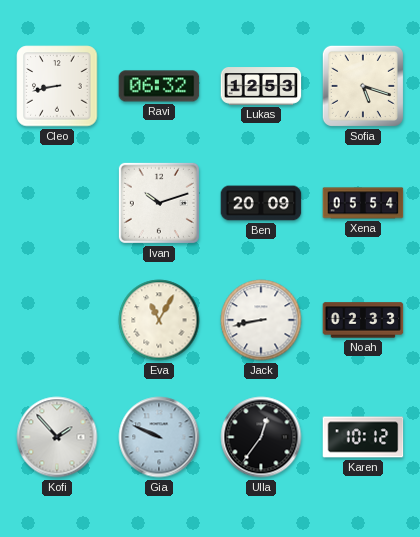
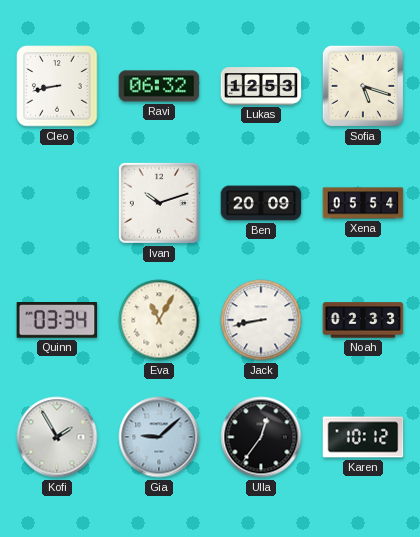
Quinn: none -> 03:34 (57, 320)
Kofi: 1:53 -> 1:55 (57, 437)
Gia: 9:49 -> 9:08 (159, 437)
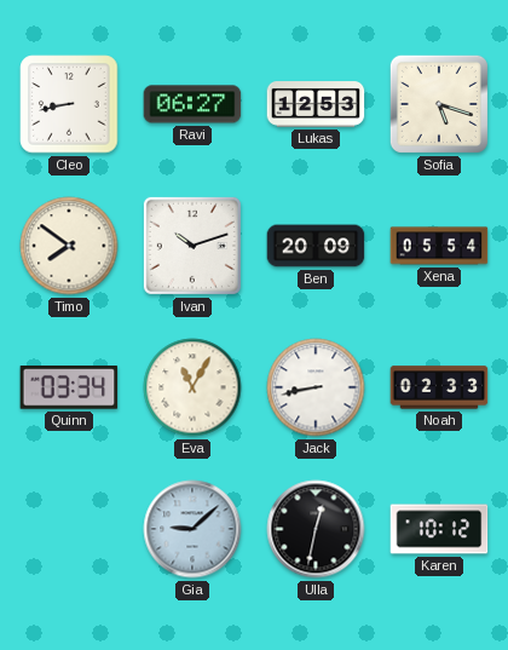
Ravi: 06:32 -> 06:27 (192, 104)
Timo: none -> 7:51 (69, 246)
Kofi: 1:55 -> none (57, 437)
Ulla: 12:36 -> 12:32 (316, 529)
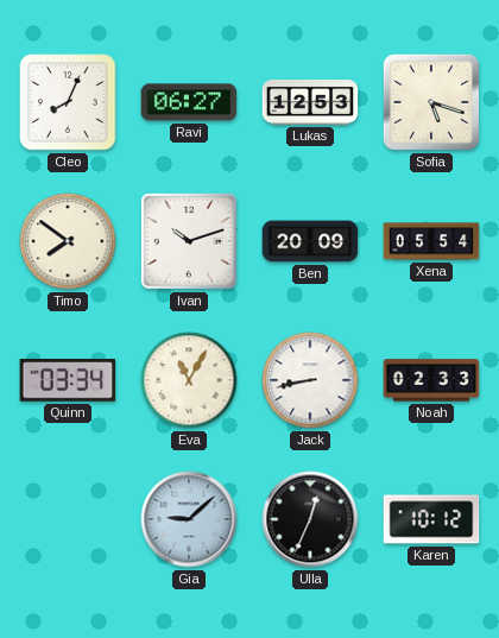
Cleo: 8:43 -> 8:04 (68, 102)
Ulla: 12:32 -> 12:34 (310, 519)
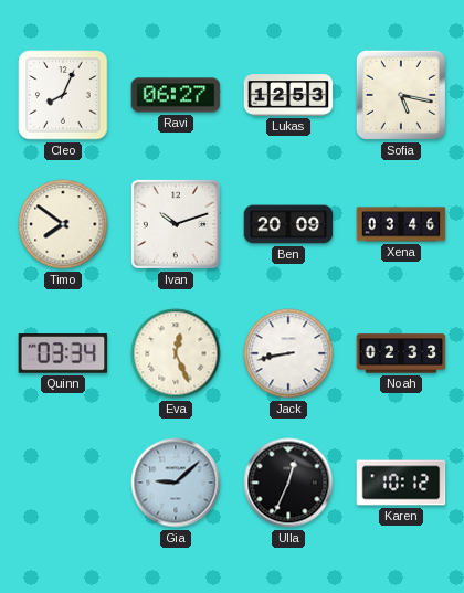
Sofia: 5:18 -> 5:17 (401, 95)
Xena: 05:54 -> 03:46 (401, 224)
Eva: 11:05 -> 12:26 (176, 353)
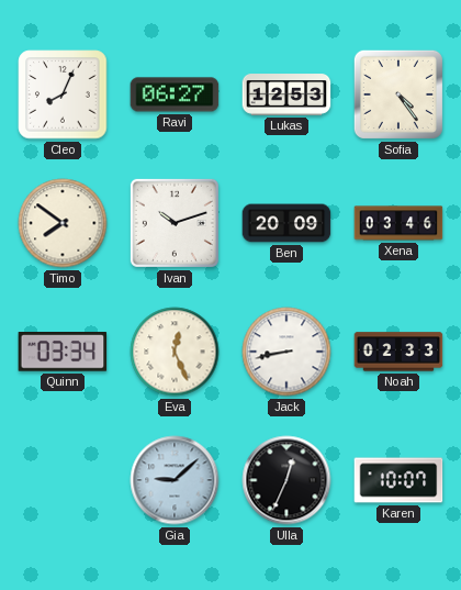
Sofia: 5:17 -> 4:24 (398, 94)
Karen: 10:12 -> 10:07 (398, 480)
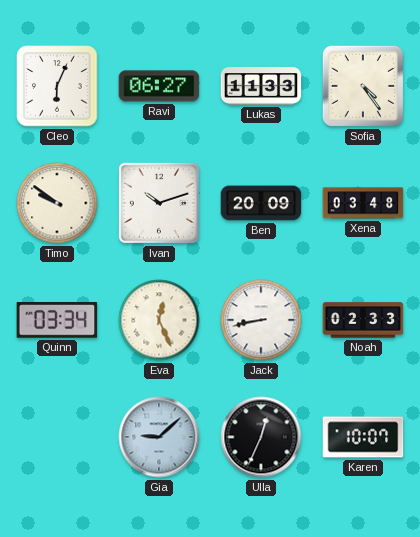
Cleo: 8:04 -> 6:04 (57, 86)
Lukas: 12:53 -> 11:33 (261, 86)
Timo: 7:51 -> 9:51 (57, 203)
Xena: 03:46 -> 03:48 (363, 203)
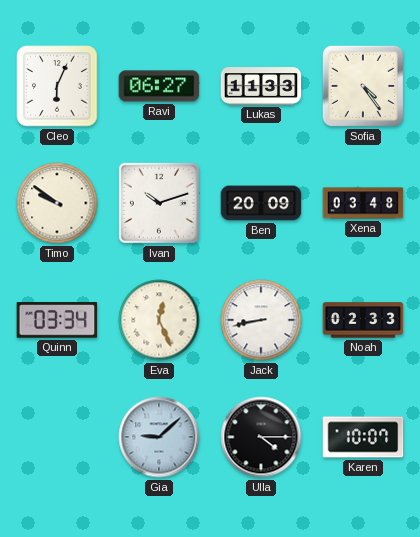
Ulla: 12:34 -> 4:15 (261, 437)
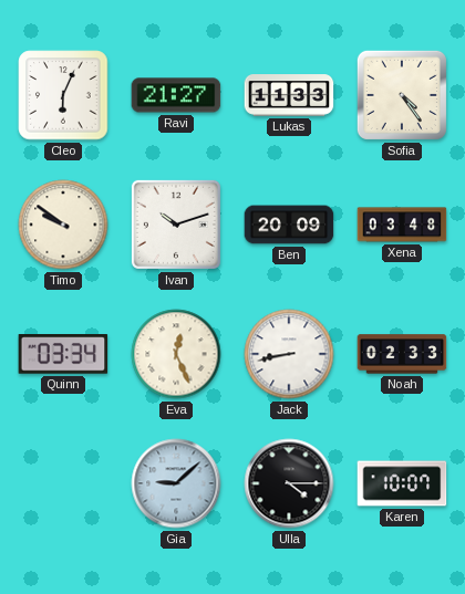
Ravi: 06:27 -> 21:27 (176, 95)
